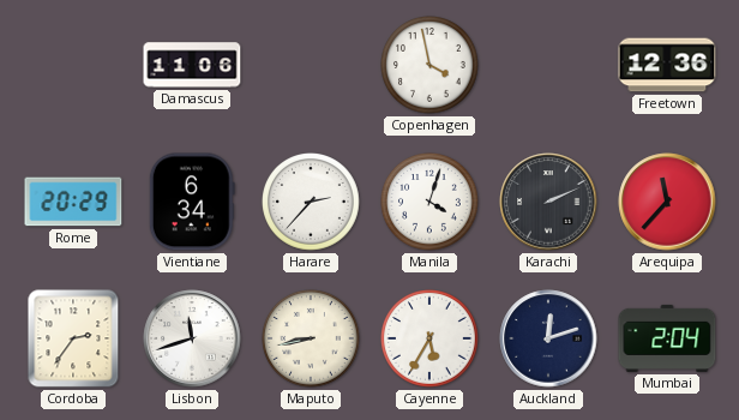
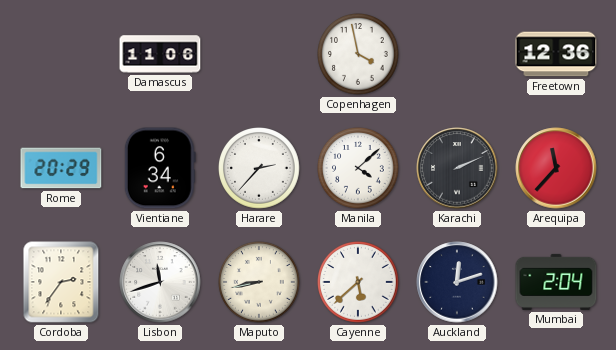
Manila: 4:03 -> 4:08 (359, 169)
Cayenne: 5:35 -> 5:38 (359, 283)
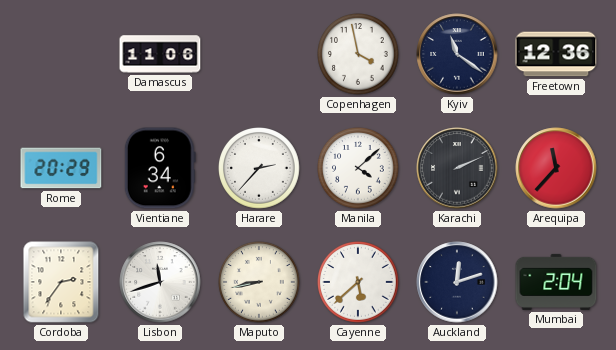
Kyiv: none -> 11:21 (457, 54)
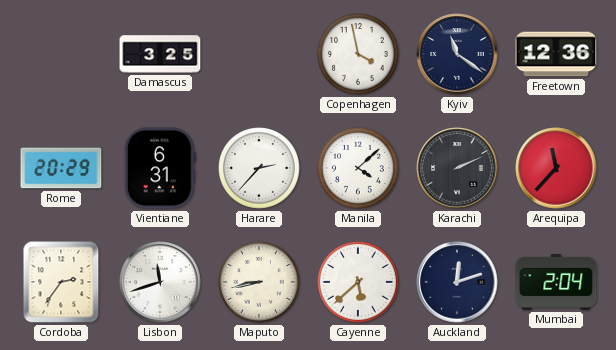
Damascus: 11:06 -> 3:25 (160, 54)
Vientiane: 6:34 -> 6:31 (160, 168)
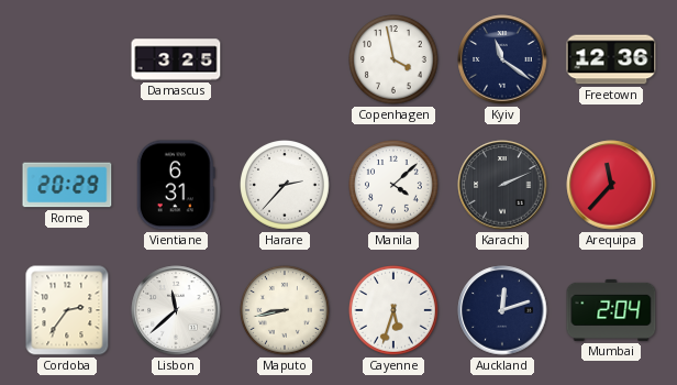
Lisbon: 11:42 -> 11:38 (176, 310)
Cayenne: 5:38 -> 5:33 (395, 311)
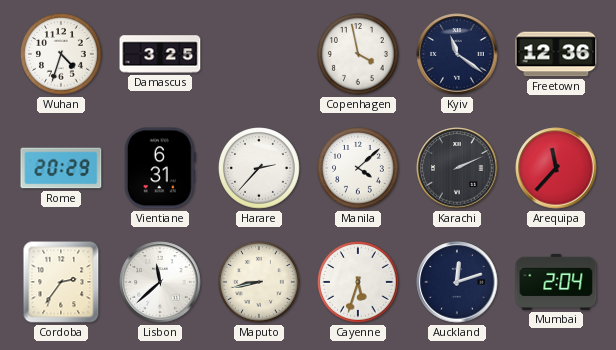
Wuhan: none -> 4:33 (62, 55)
